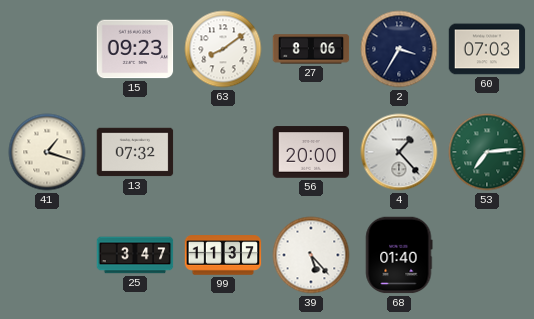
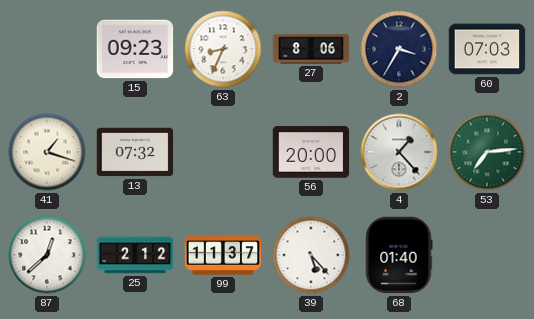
63: 8:09 -> 8:34 (223, 49)
87: none -> 12:38 (47, 255)
25: 3:47 -> 2:12 (135, 255)
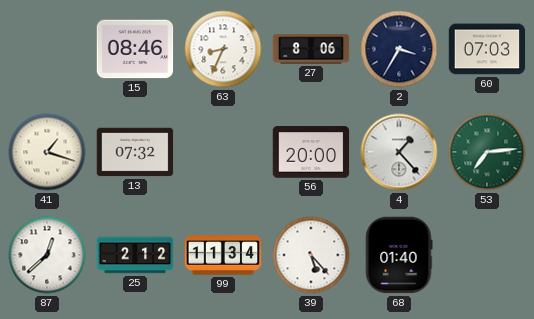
15: 09:23 -> 08:46 (135, 49)
99: 11:37 -> 11:34 (223, 255)
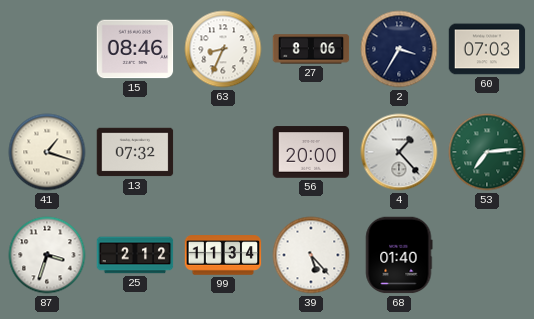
87: 12:38 -> 3:33 (47, 255)
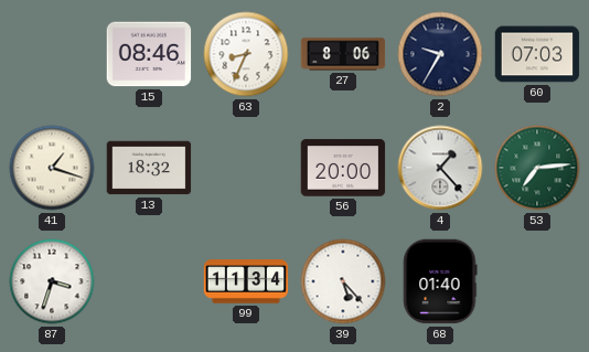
2: 3:35 -> 9:35 (440, 54)
13: 07:32 -> 18:32 (149, 168)
25: 2:12 -> none (135, 255)
